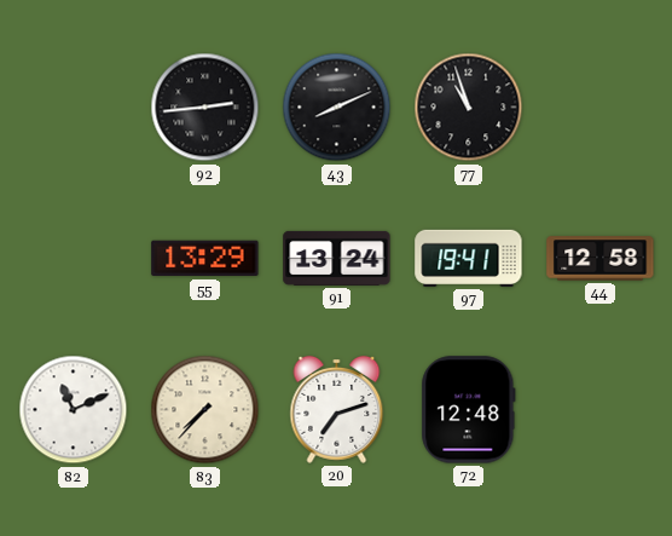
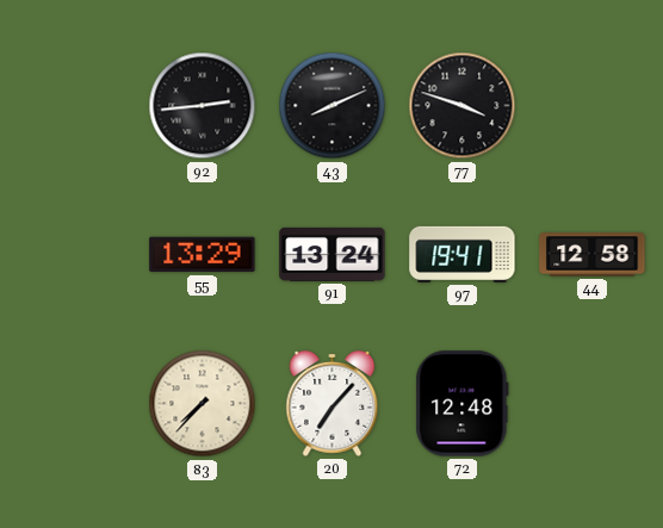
77: 10:57 -> 3:48 (463, 106)
82: 11:11 -> none (74, 410)
20: 7:12 -> 7:07 (333, 403)
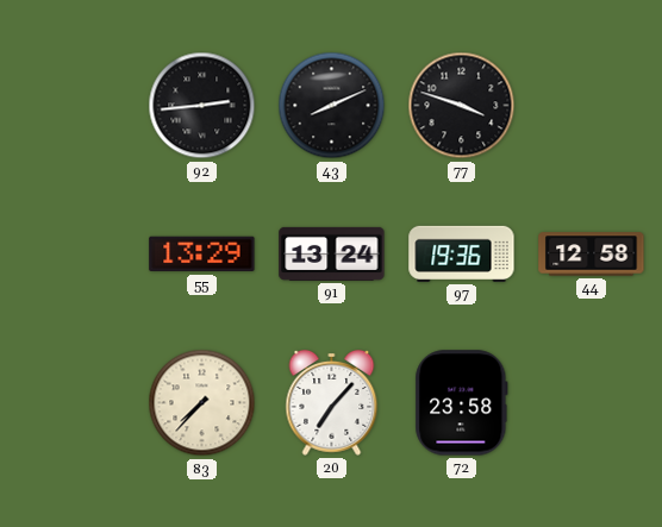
97: 19:41 -> 19:36 (462, 253)
72: 12:48 -> 23:58 (462, 403)
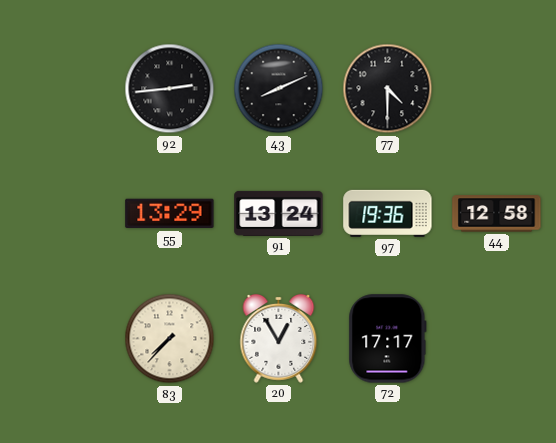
77: 3:48 -> 4:30 (388, 89)
20: 7:07 -> 12:55 (279, 338)
72: 23:58 -> 17:17 (388, 339)
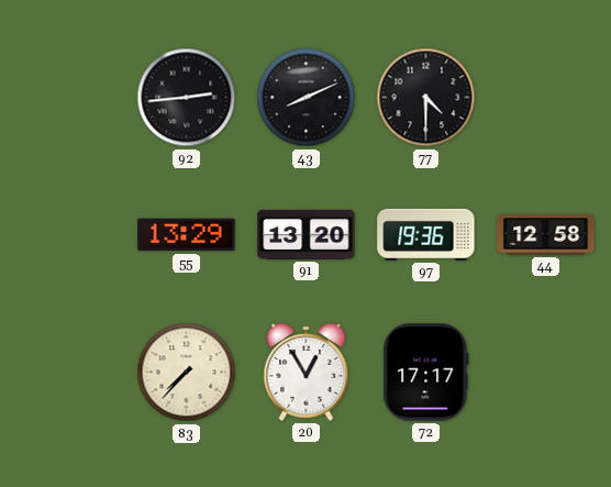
91: 13:24 -> 13:20 (307, 234)
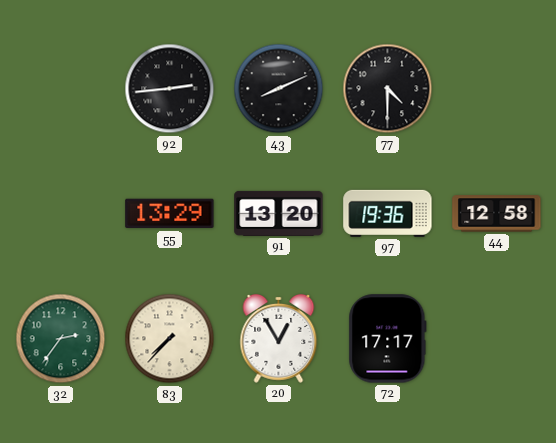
32: none -> 2:36 (61, 339)
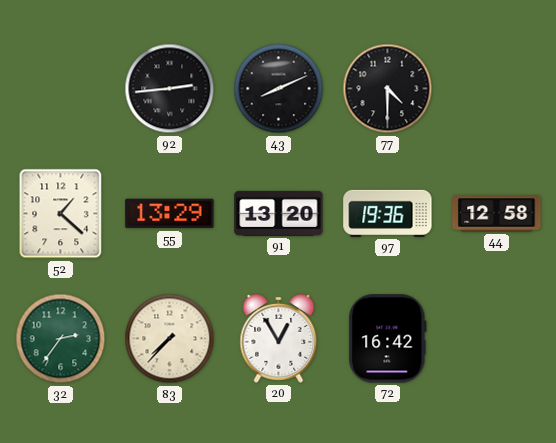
52: none -> 1:22 (61, 214)
72: 17:17 -> 16:42 (388, 339)
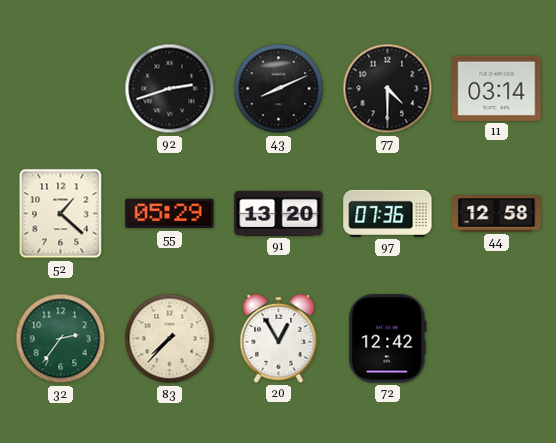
92: 2:44 -> 2:42 (170, 89)
11: none -> 03:14 (497, 88)
55: 13:29 -> 05:29 (170, 214)
97: 19:36 -> 07:36 (388, 213)
72: 16:42 -> 12:42 (388, 339)
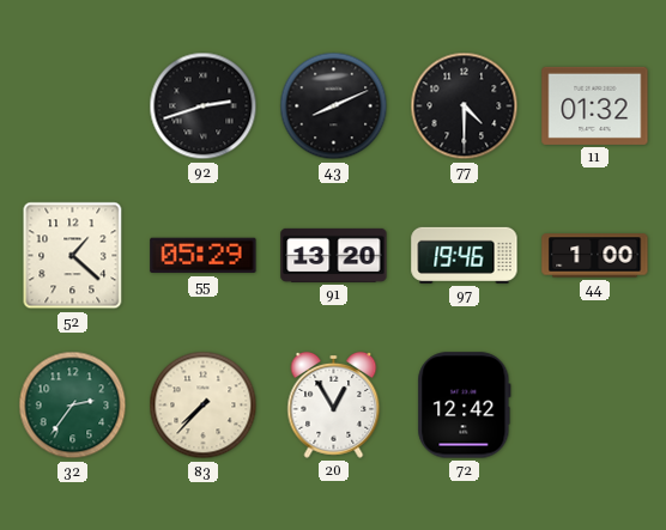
11: 03:14 -> 01:32 (595, 105)
97: 07:36 -> 19:46 (465, 255)
44: 12:58 -> 1:00 (595, 256)
